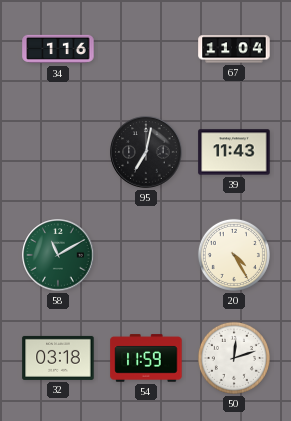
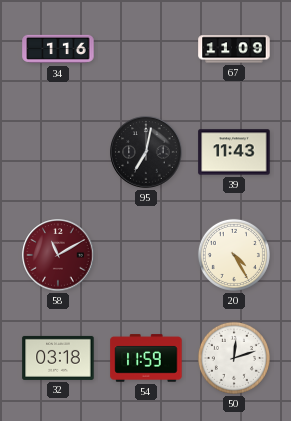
67: 11:04 -> 11:09 (234, 49)
58 dial: green -> burgundy (58, 255)
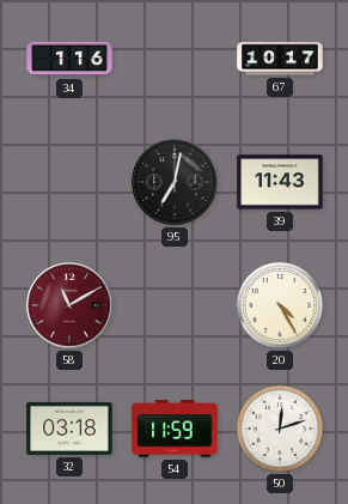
67: 11:09 -> 10:17 (280, 59)
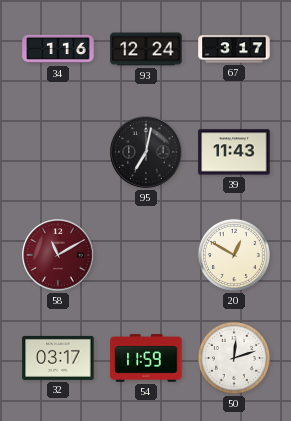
93: none -> 12:24 (146, 49)
67: 10:17 -> 3:17 (234, 49)
20: 4:25 -> 12:50 (234, 255)
32: 03:18 -> 03:17 (58, 358)
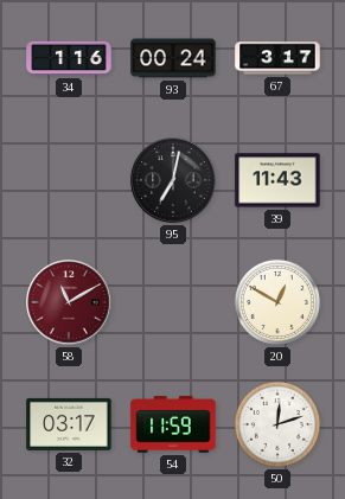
93: 12:24 -> 00:24 (173, 58)
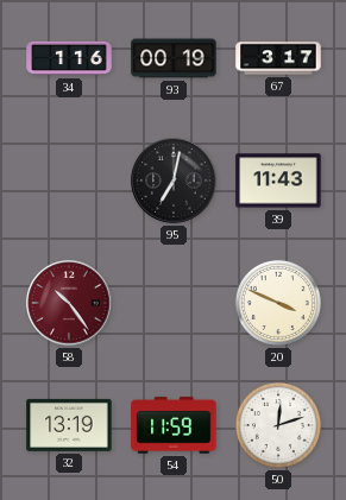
93: 00:24 -> 00:19 (174, 58)
58: 11:10 -> 10:24 (69, 303)
20: 12:50 -> 3:49 (278, 303)
32: 03:17 -> 13:19 (69, 425)
